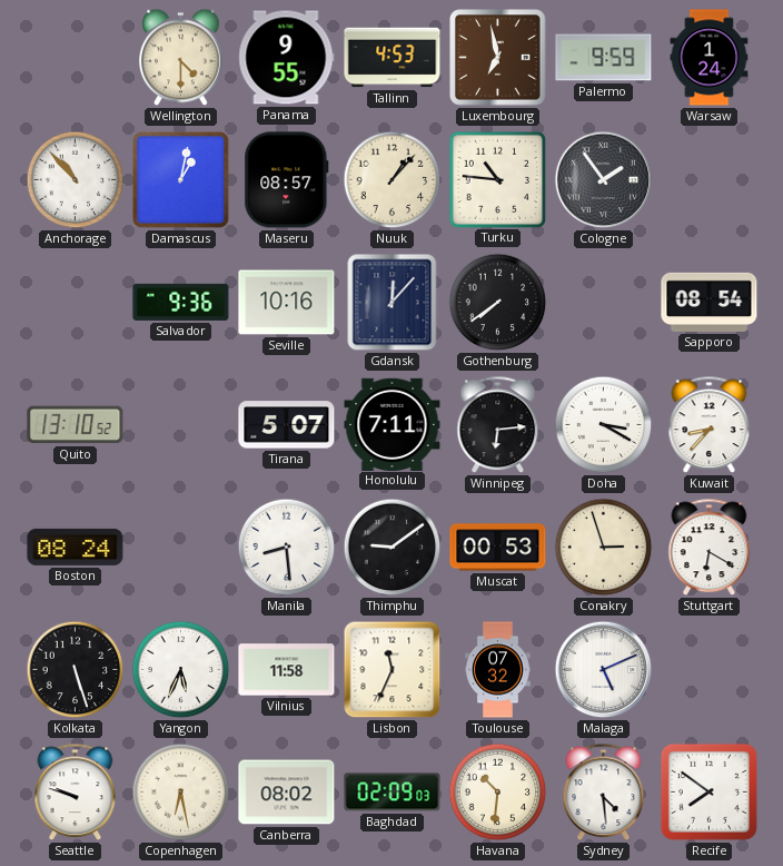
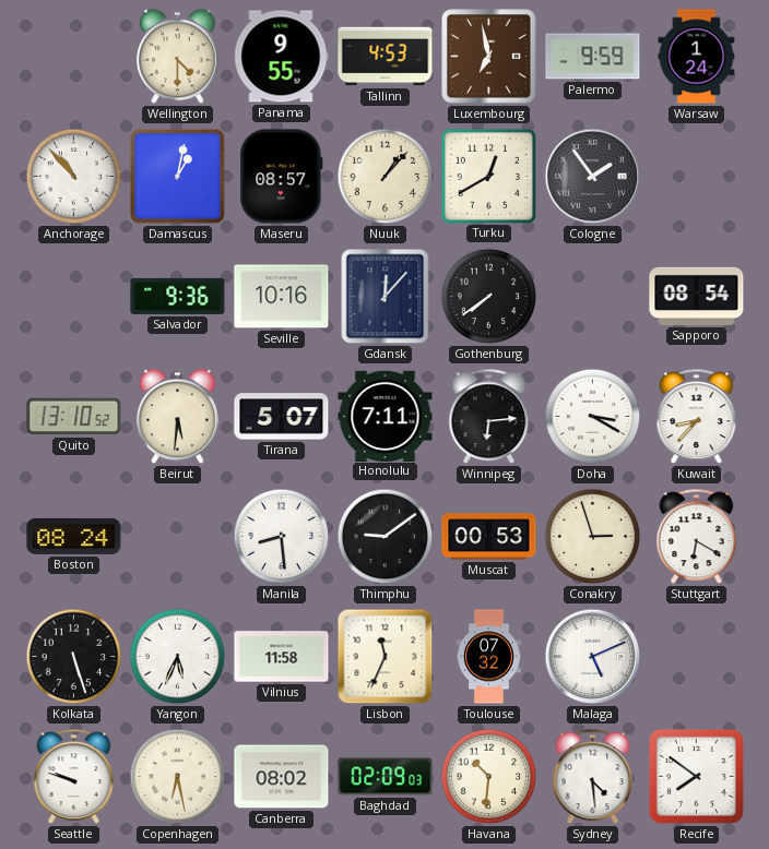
Turku: 10:46 -> 12:40 (488, 176)
Beirut: none -> 5:31 (178, 417)
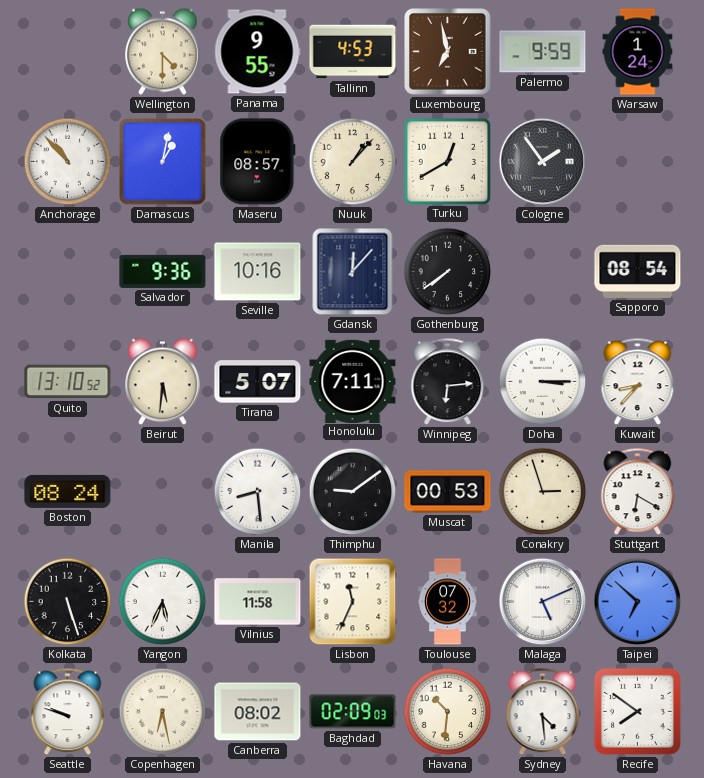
Doha: 3:20 -> 3:15 (543, 382)
Taipei: none -> 6:52 (638, 602)
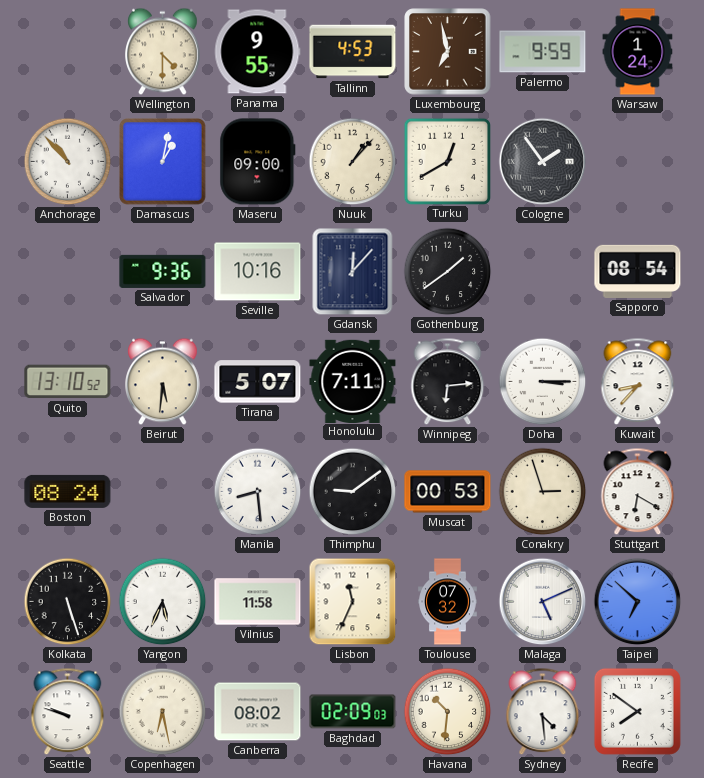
Maseru: 08:57 -> 09:00 (258, 162)
Gothenburg: 7:39 -> 1:39 (448, 272)
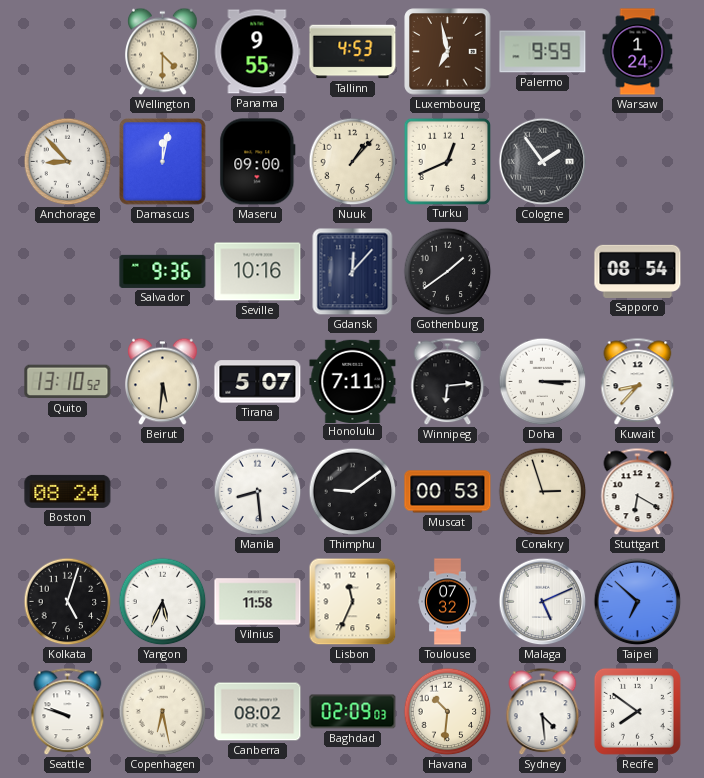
Anchorage: 10:53 -> 8:53 (68, 162)
Damascus: 1:02 -> 12:02 (163, 162)
Turku: 12:40 -> 12:41 (447, 161)
Kolkata: 5:27 -> 5:03 (68, 602)
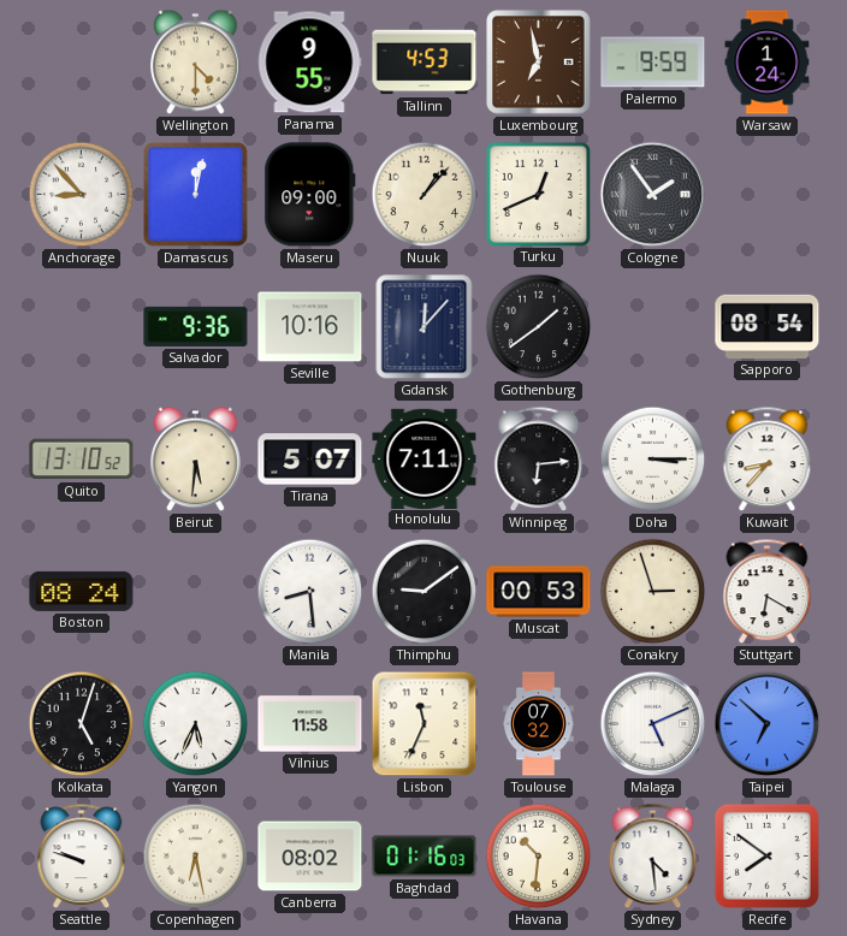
Baghdad: 02:09 -> 01:16 (425, 857)
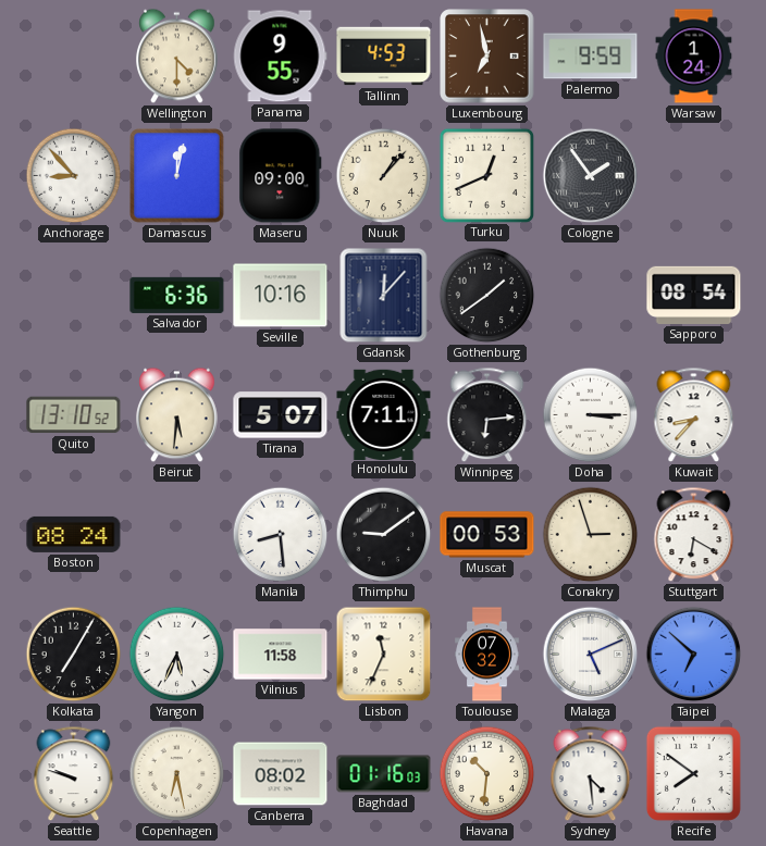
Salvador: 9:36 -> 6:36 (177, 295)
Kolkata: 5:03 -> 7:05 (74, 655)
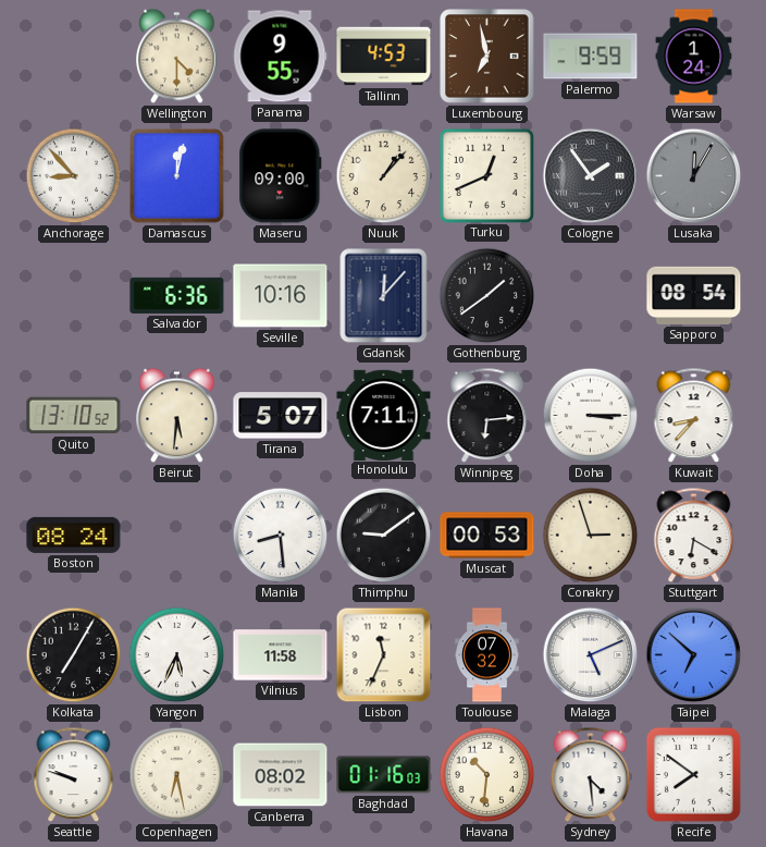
Lusaka: none -> 12:05 (694, 176)
